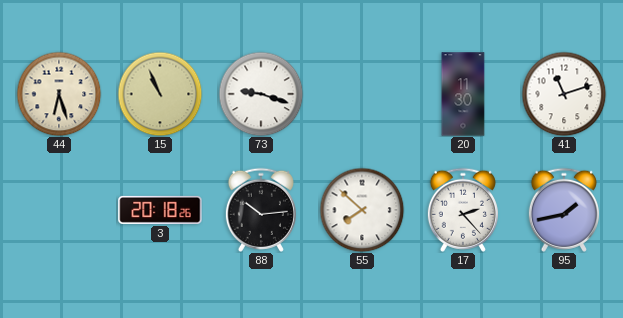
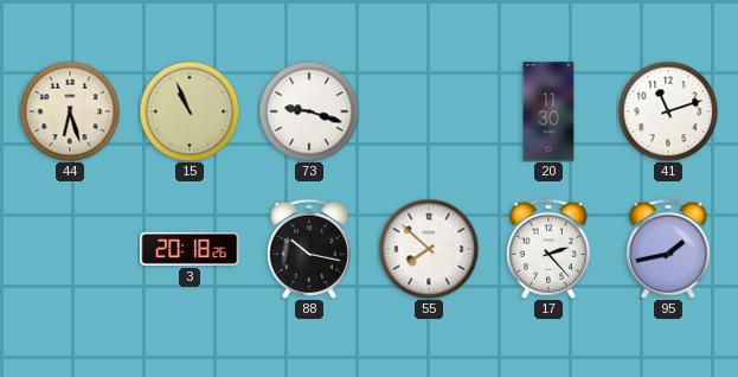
88: 10:14 -> 10:17 (309, 249)
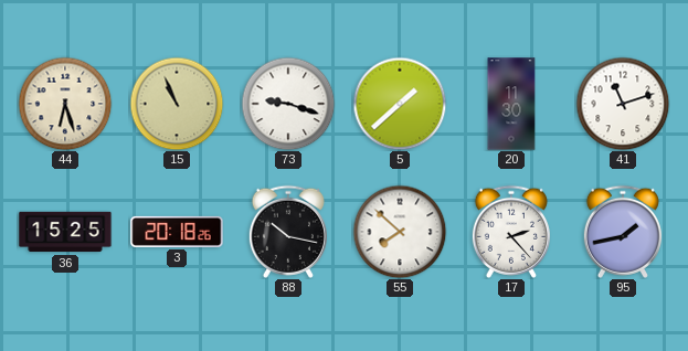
5: none -> 1:38 (400, 104)
36: none -> 15:25 (65, 232)
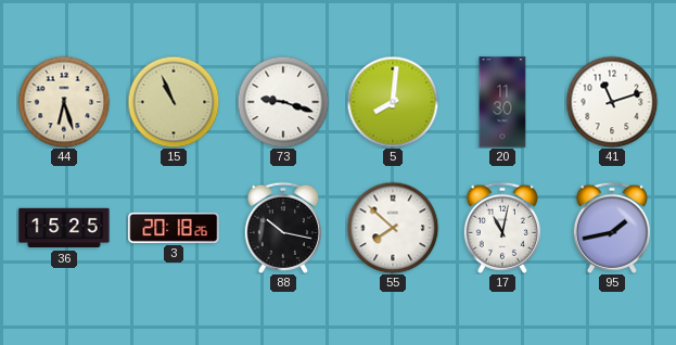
5: 1:38 -> 8:01 (393, 102)
17: 2:23 -> 11:02 (502, 228)
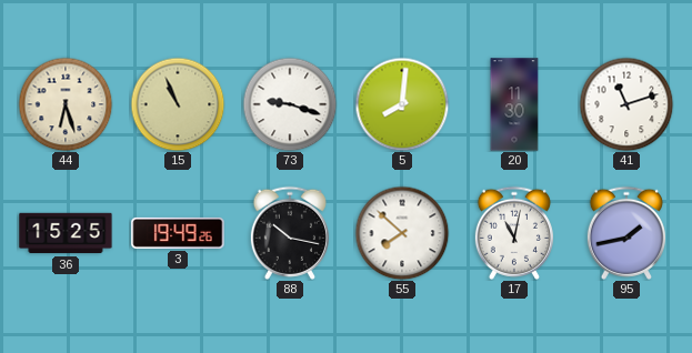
3: 20:18 -> 19:49 (178, 233)
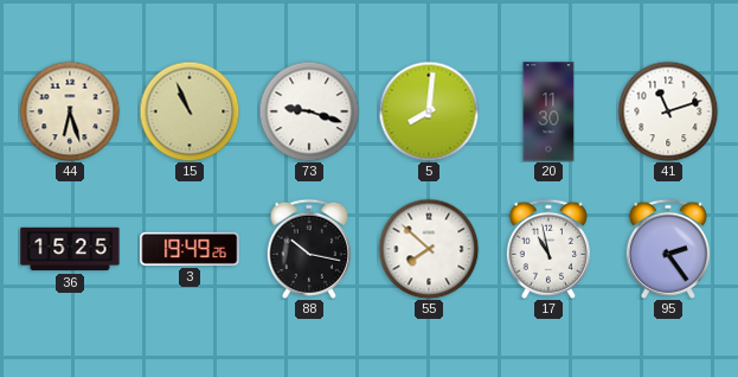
17: 11:02 -> 10:58 (548, 249)
95: 1:43 -> 2:24 (668, 249)
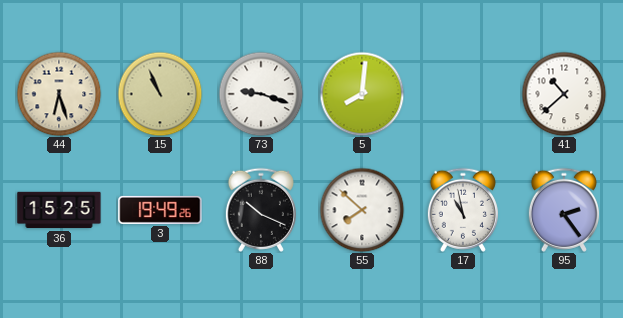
20: 11:30 -> none (548, 111)
41: 11:12 -> 10:38 (564, 94)
88: 10:17 -> 10:19 (261, 210)
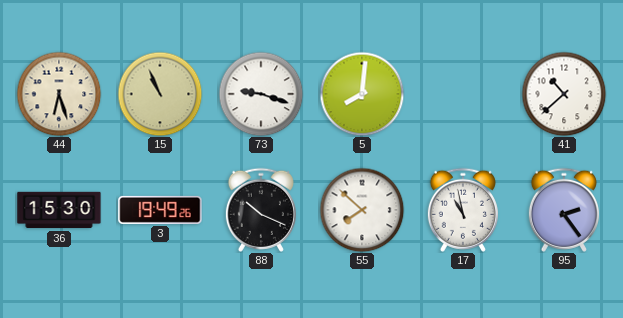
36: 15:25 -> 15:30 (59, 210)
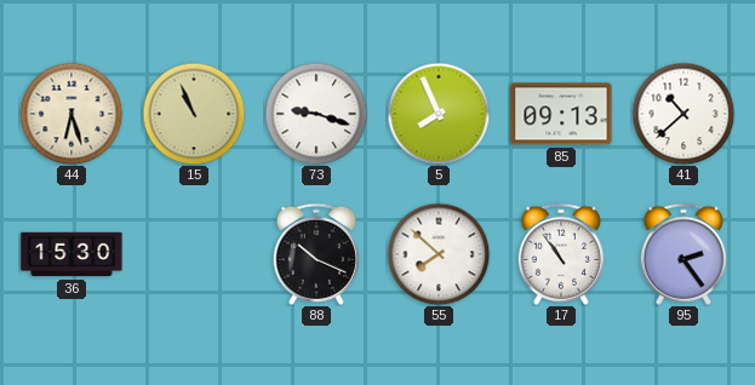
5: 8:01 -> 7:56 (439, 114)
85: none -> 09:13 (561, 114)
3: 19:49 -> none (160, 210)
17: 10:58 -> 10:54 (561, 254)
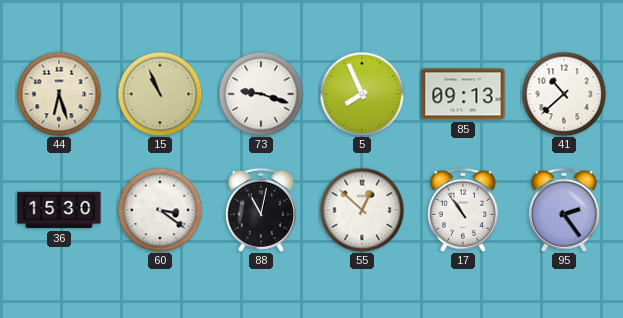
60: none -> 3:21 (160, 210)
88: 10:19 -> 11:02 (261, 210)
55: 7:52 -> 12:52 (362, 210)
